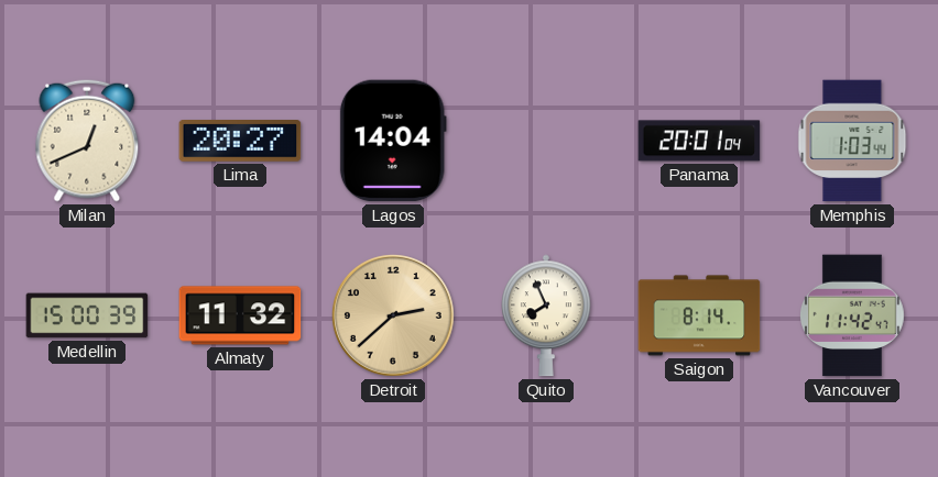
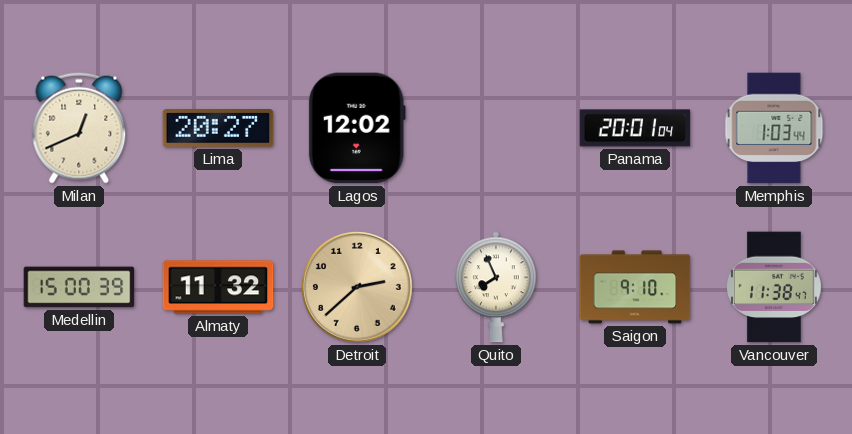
Lagos: 14:04 -> 12:02 (357, 128)
Saigon: 8:14 -> 9:10 (635, 287)
Vancouver: 11:42 -> 11:38 (775, 287)
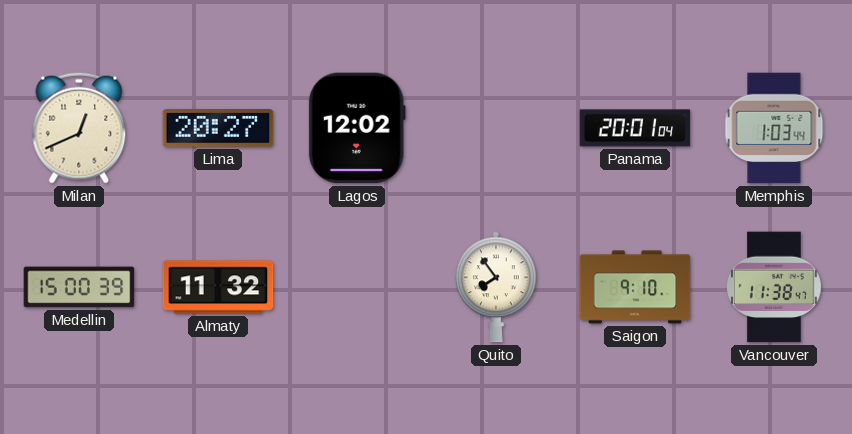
Detroit: 2:38 -> none (357, 287)
Quito: 7:56 -> 7:54 (497, 287)
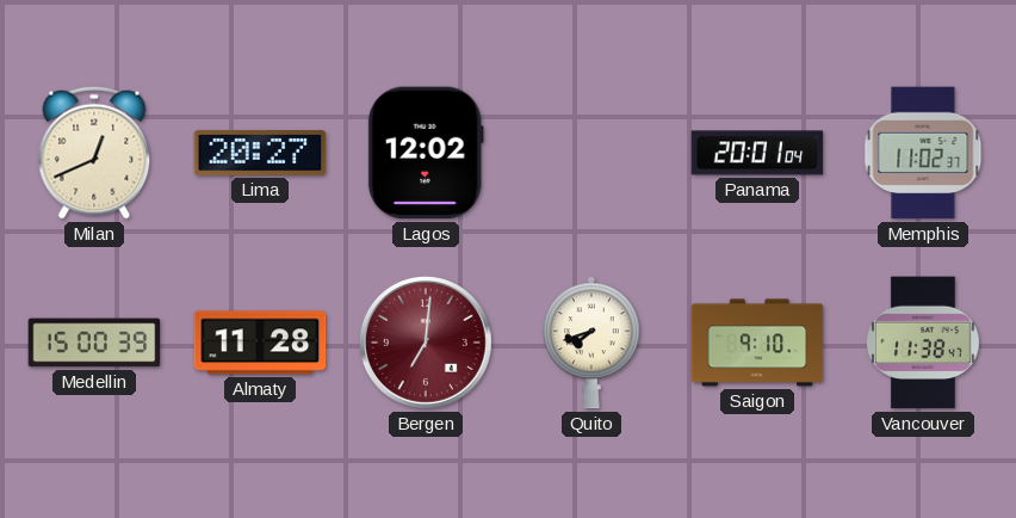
Memphis: 1:03 -> 11:02 (923, 153)
Almaty: 11:32 -> 11:28 (260, 343)
Bergen: none -> 7:01 (426, 343)
Quito: 7:54 -> 7:42 (593, 343)
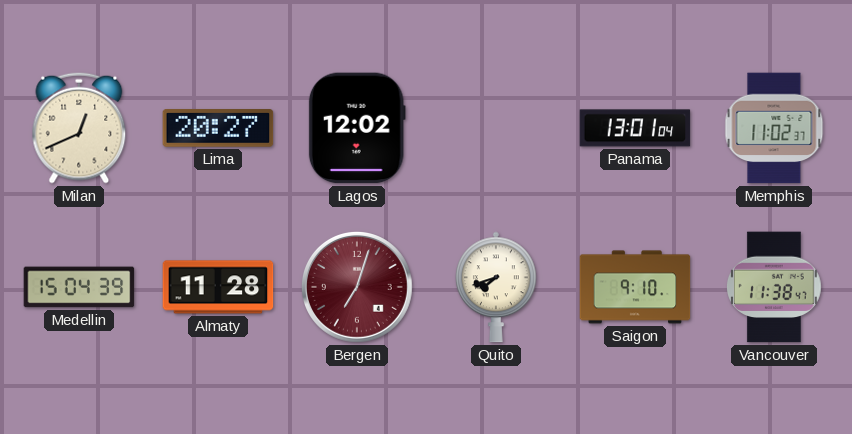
Panama: 20:01 -> 13:01 (635, 128)
Medellin: 15:00 -> 15:04 (79, 287)
Bergen: 7:01 -> 7:03 (357, 287)
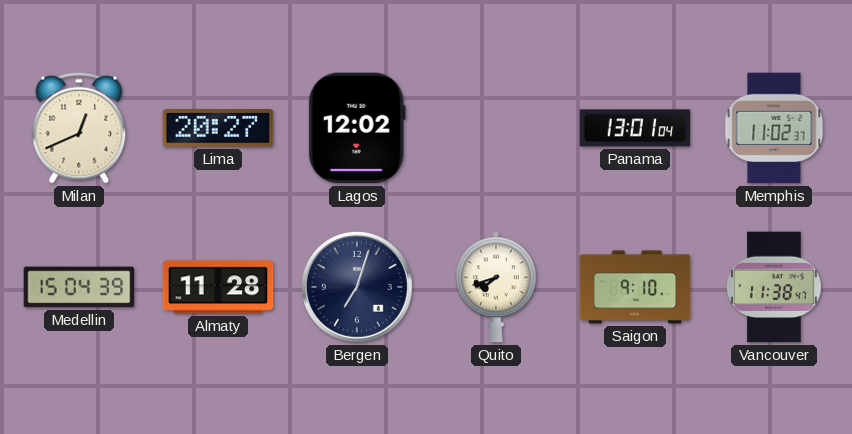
Bergen dial: burgundy -> navy (357, 287)
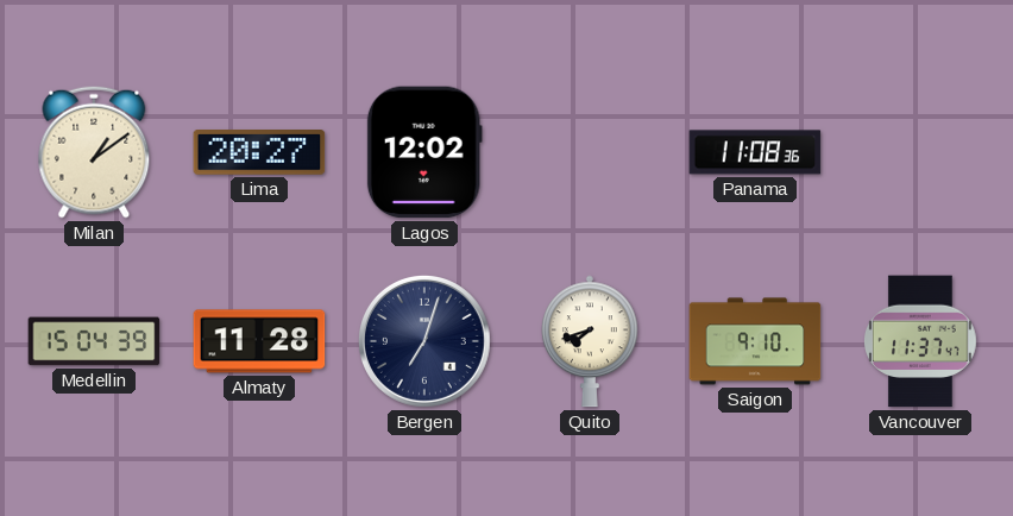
Milan: 12:41 -> 1:09 (94, 152)
Panama: 13:01 -> 11:08 (755, 152)
Memphis: 11:02 -> none (774, 128)
Vancouver: 11:38 -> 11:37 (921, 341)
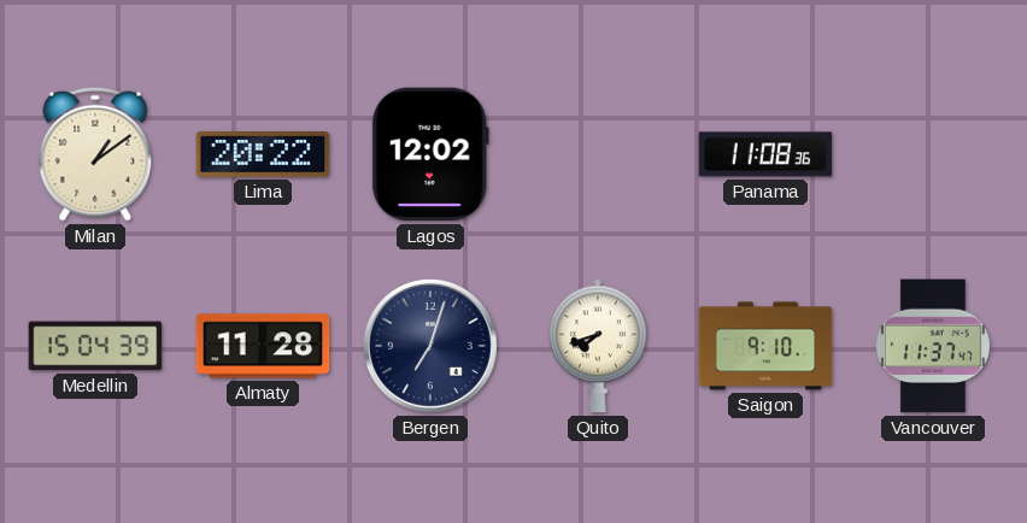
Lima: 20:27 -> 20:22 (263, 154)
